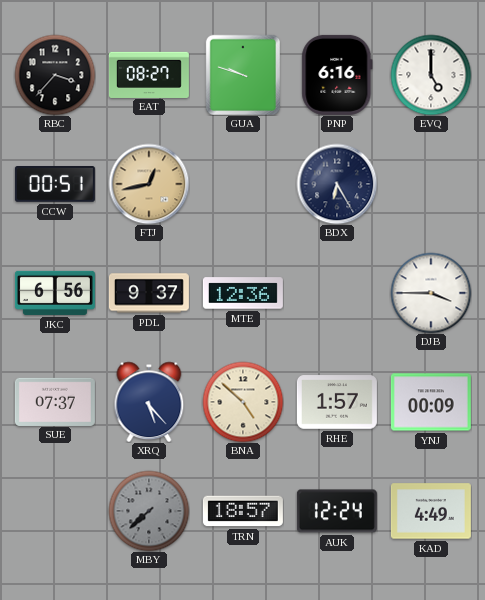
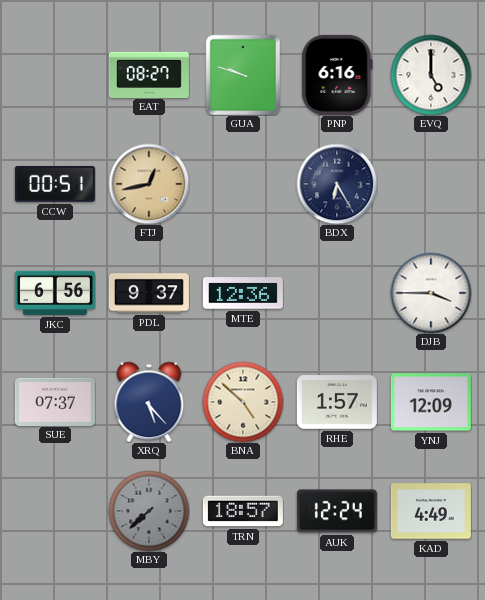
RBC: 3:37 -> none (55, 75)
YNJ: 00:09 -> 12:09 (431, 402)
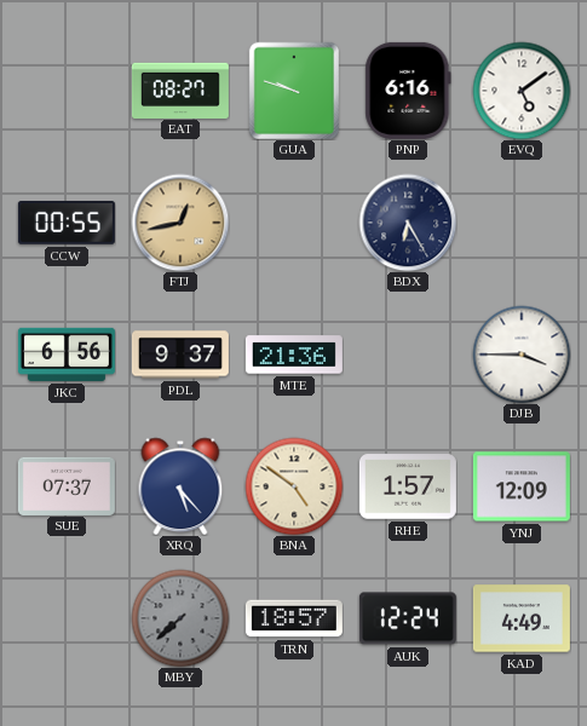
EVQ: 5:00 -> 5:09 (522, 91)
CCW: 00:51 -> 00:55 (67, 224)
MTE: 12:36 -> 21:36 (294, 355)
BNA: 4:52 -> 4:51 (294, 486)
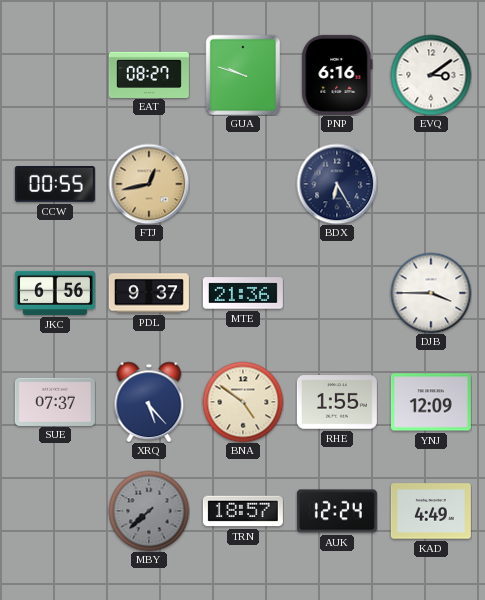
EVQ: 5:09 -> 3:09 (431, 75)
RHE: 1:57 -> 1:55 (337, 402)
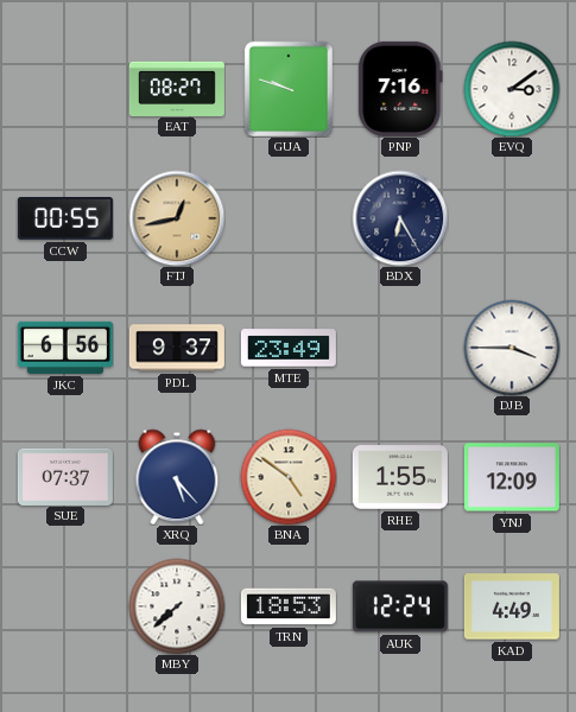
PNP: 6:16 -> 7:16 (400, 89)
MTE: 21:36 -> 23:49 (289, 348)
MBY dial: grey -> white (177, 606)
TRN: 18:57 -> 18:53 (289, 606)
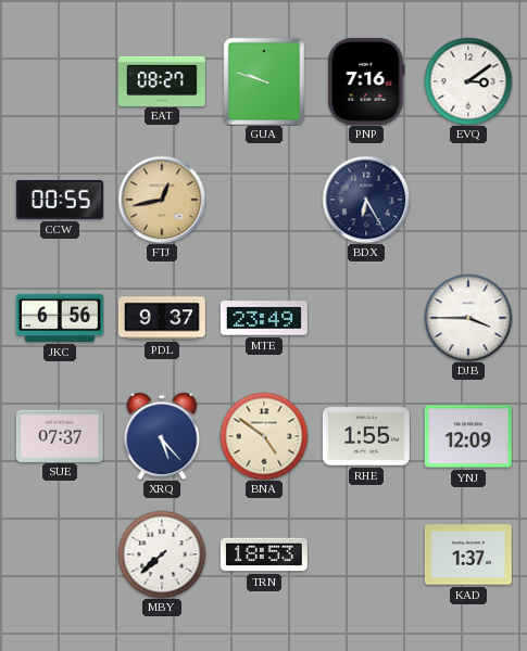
AUK: 12:24 -> none (400, 606)
KAD: 4:49 -> 1:37 (468, 554)
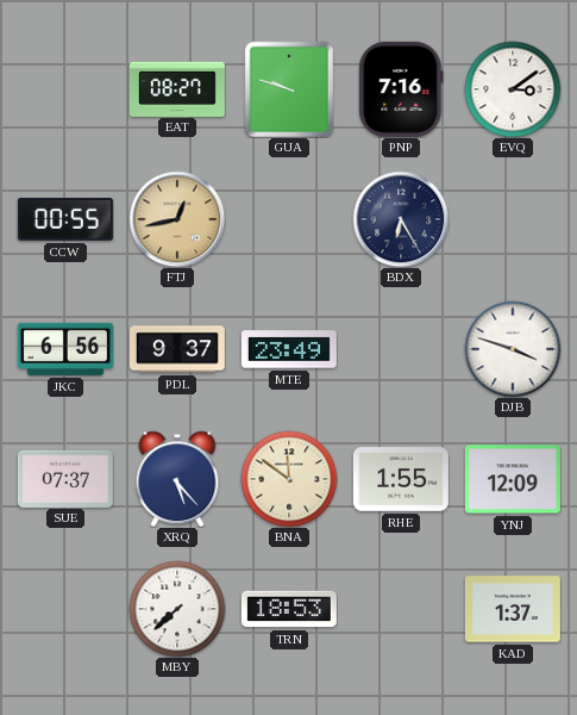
DJB: 3:45 -> 3:48 (513, 349)
BNA: 4:51 -> 11:51 (289, 479)
